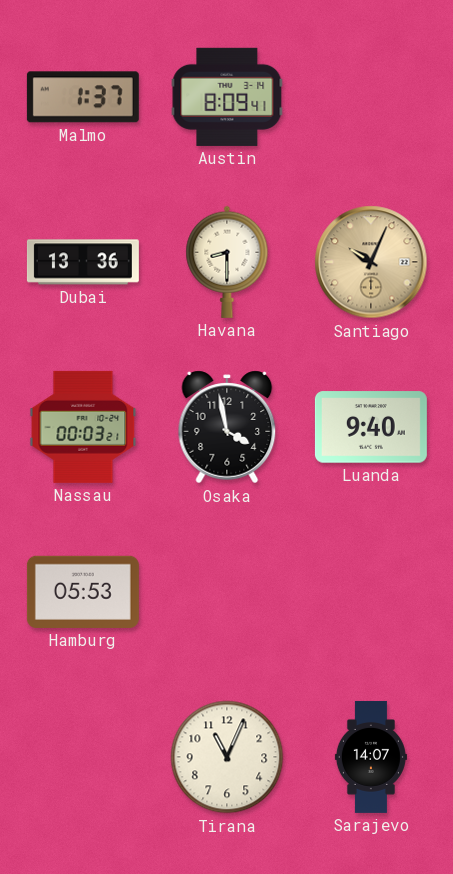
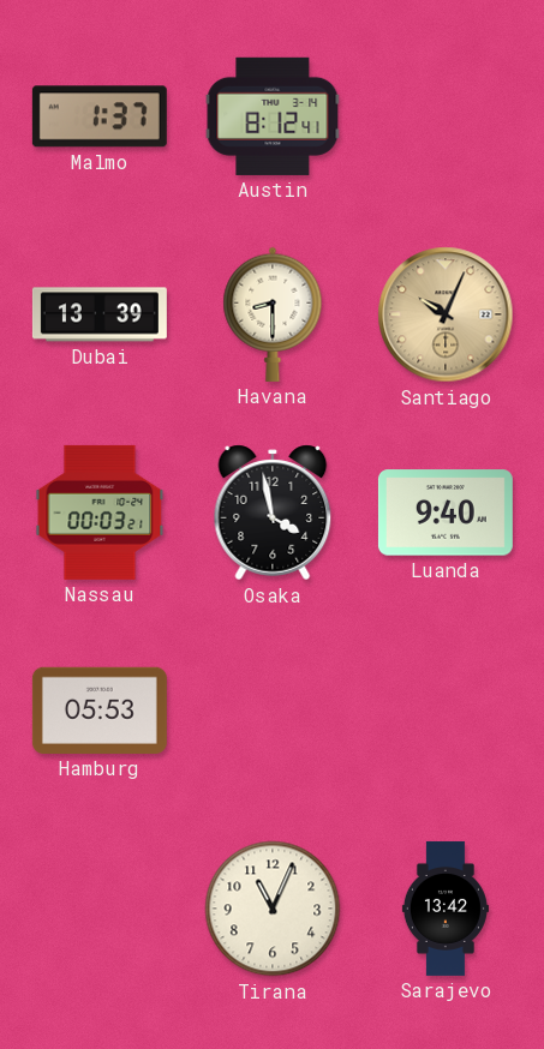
Austin: 8:09 -> 8:12 (273, 116)
Dubai: 13:36 -> 13:39 (100, 314)
Sarajevo: 14:07 -> 13:42 (446, 909)
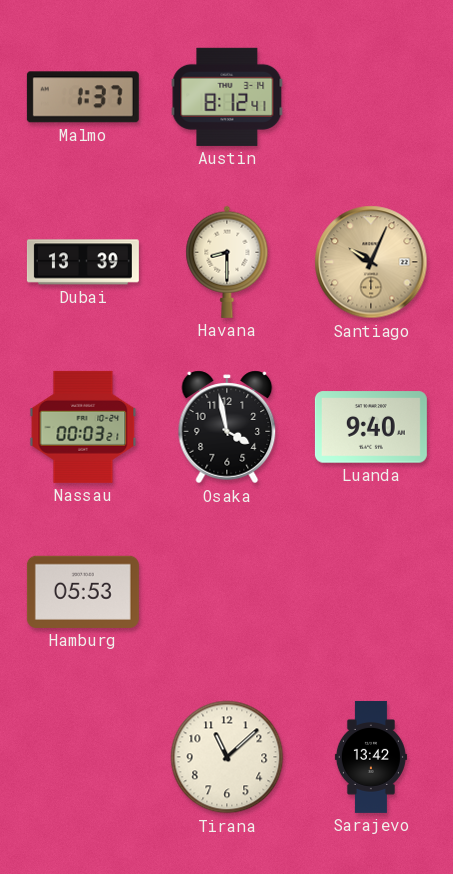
Tirana: 11:04 -> 11:08 (227, 757)
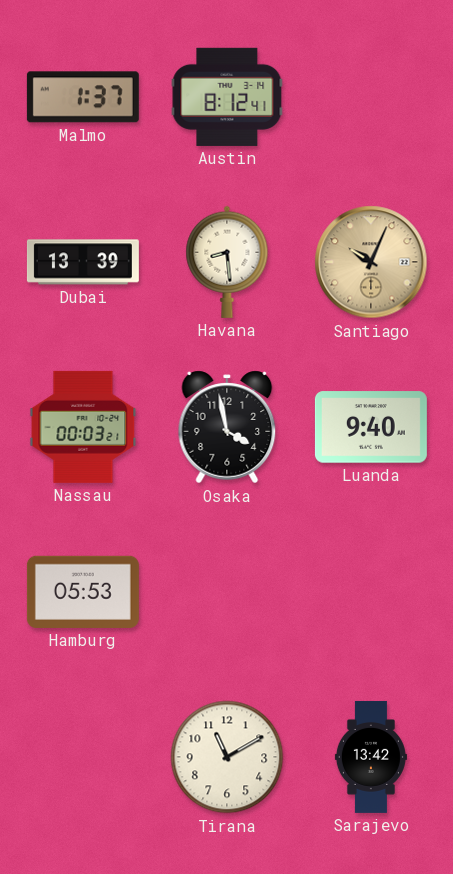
Havana: 8:30 -> 8:29 (227, 262)
Tirana: 11:08 -> 11:10 (227, 757)
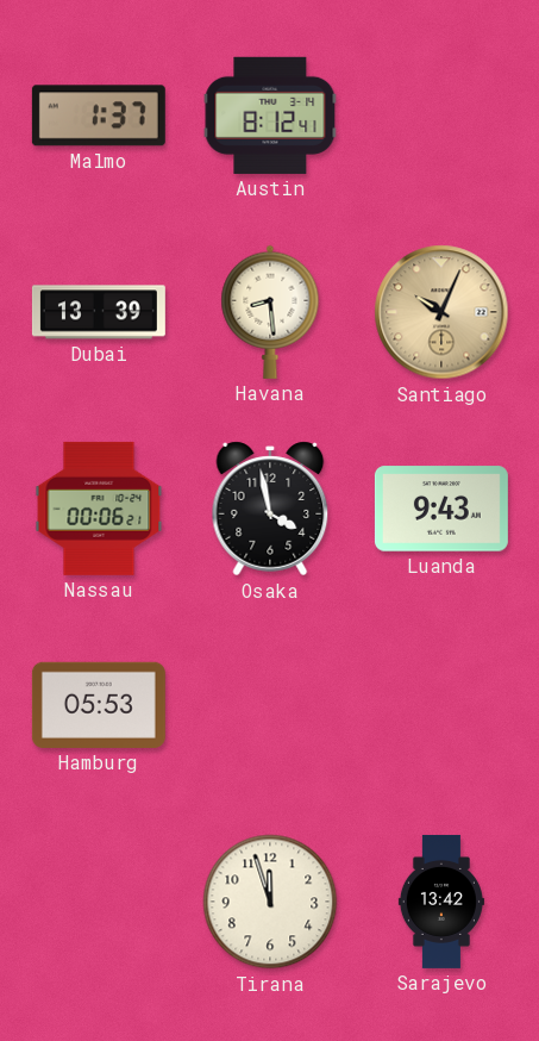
Nassau: 00:03 -> 00:06 (99, 509)
Luanda: 9:40 -> 9:43 (441, 509)
Tirana: 11:10 -> 11:57 (270, 902)
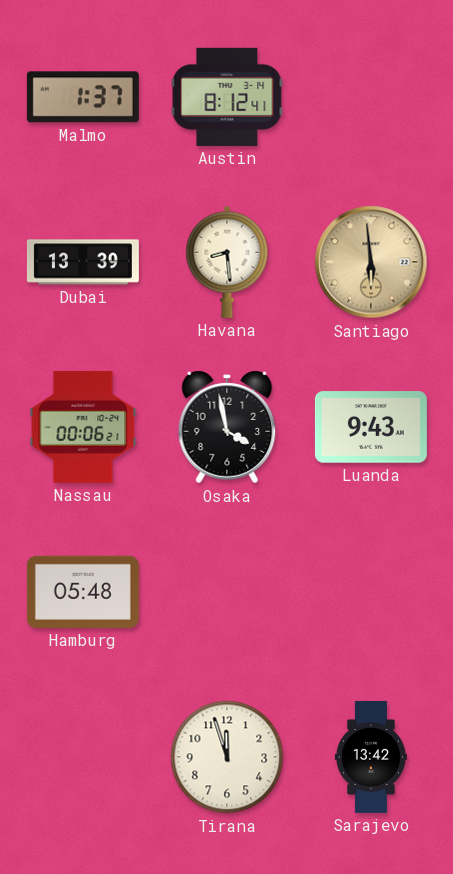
Santiago: 10:04 -> 5:59 (371, 262)
Hamburg: 05:53 -> 05:48 (83, 592)
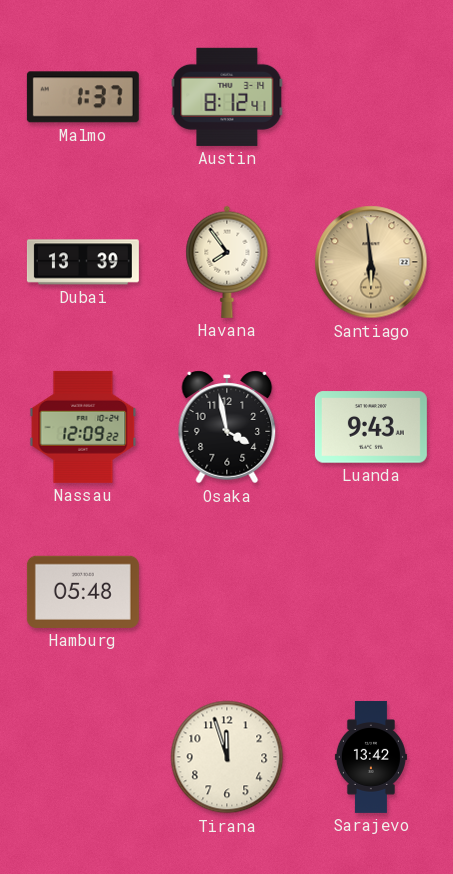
Havana: 8:29 -> 7:54 (227, 262)
Nassau: 00:06 -> 12:09 (83, 427)
